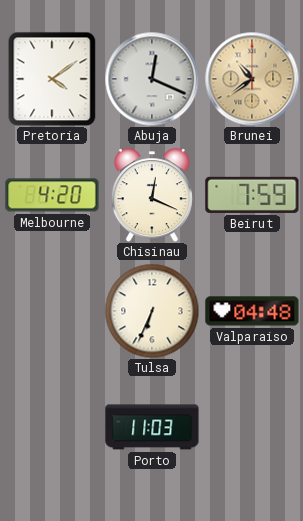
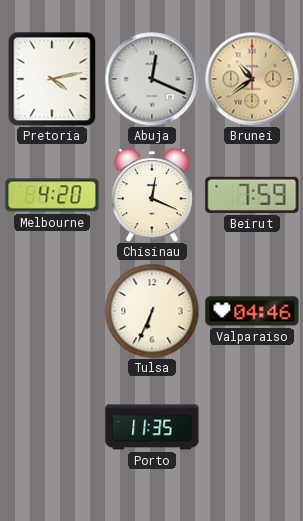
Pretoria: 4:09 -> 4:13 (52, 79)
Valparaiso: 04:48 -> 04:46 (252, 311)
Porto: 11:03 -> 11:35 (152, 427)
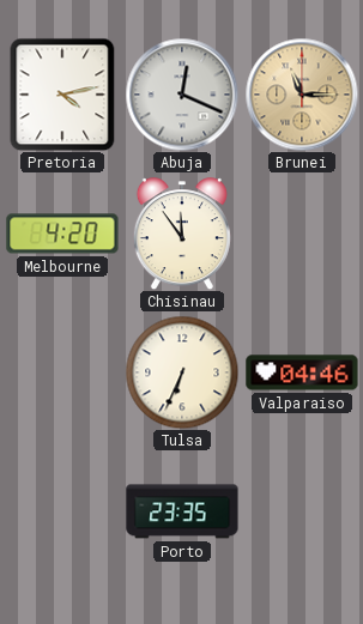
Brunei: 10:39 -> 11:15 (302, 95)
Chisinau: 12:19 -> 11:54 (182, 234)
Beirut: 7:59 -> none (252, 195)
Porto: 11:35 -> 23:35 (182, 511)
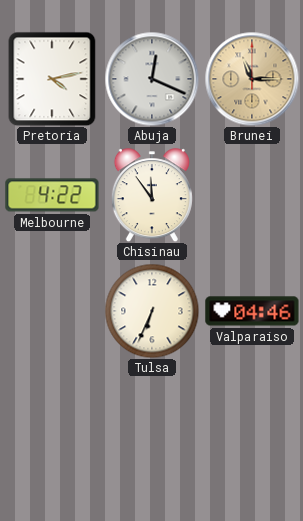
Melbourne: 4:20 -> 4:22 (52, 195)
Porto: 23:35 -> none (182, 511)
